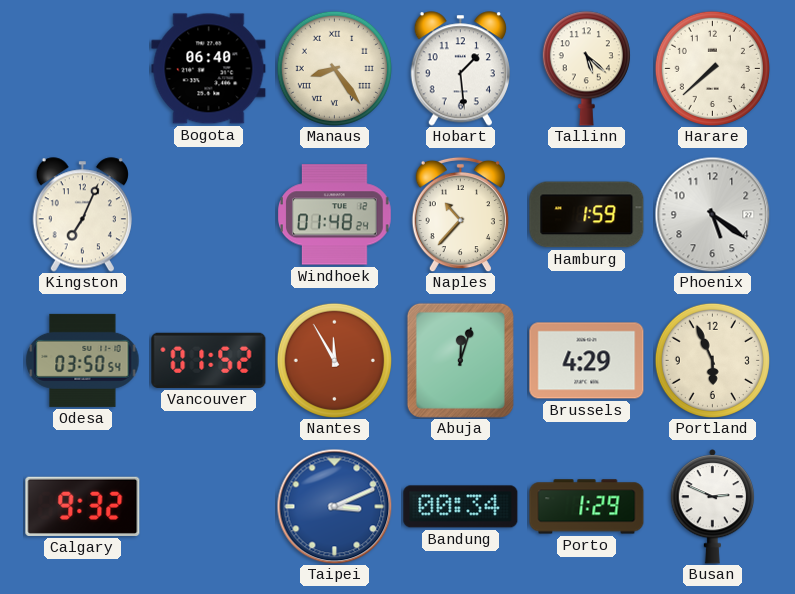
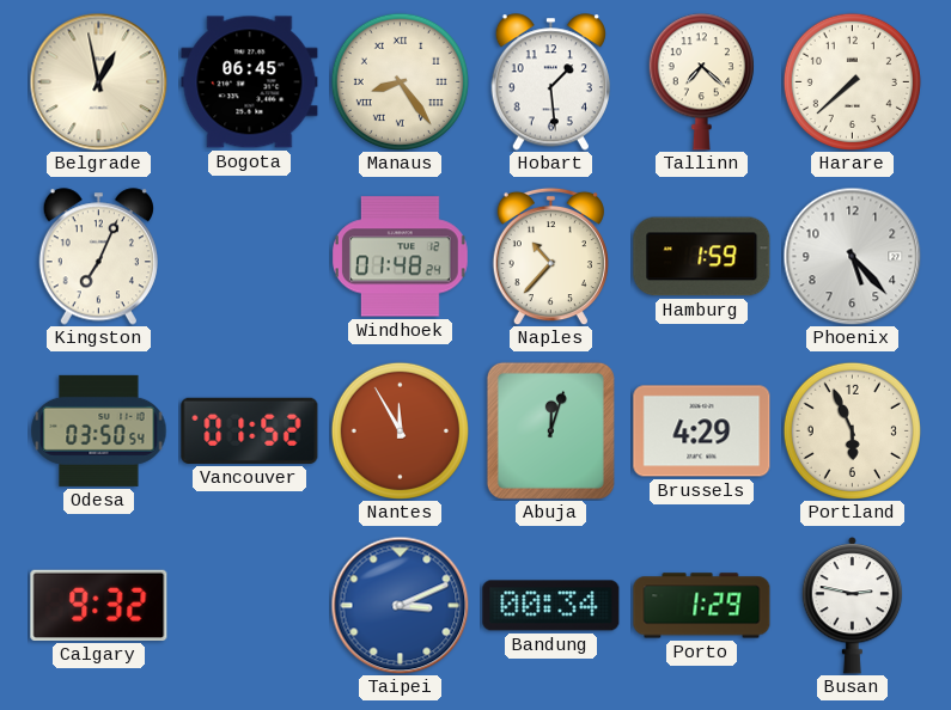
Belgrade: none -> 12:58 (98, 81)
Bogota: 06:40 -> 06:45 (250, 82)
Tallinn: 5:22 -> 7:22 (701, 82)
Phoenix: 5:21 -> 5:23 (852, 256)
Busan: 2:49 -> 2:47 (853, 606)
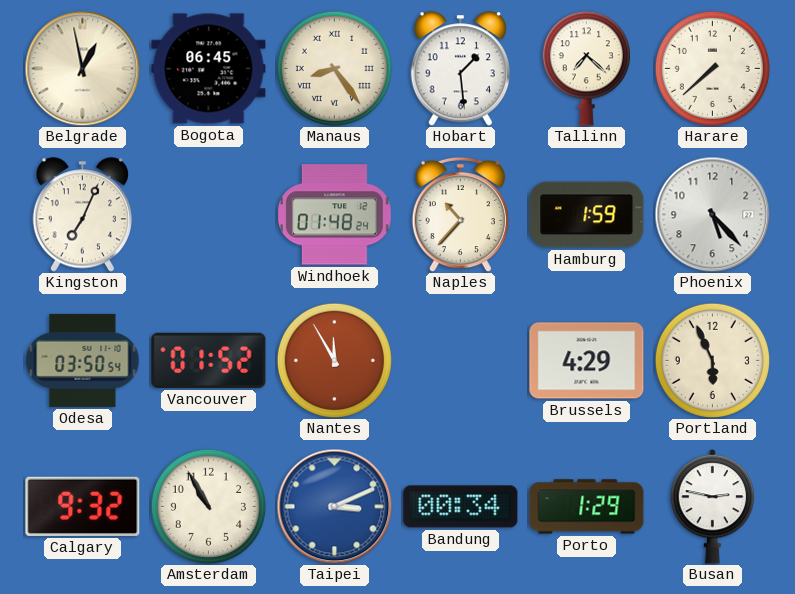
Abuja: 12:03 -> none (550, 430)
Amsterdam: none -> 10:55 (208, 506)
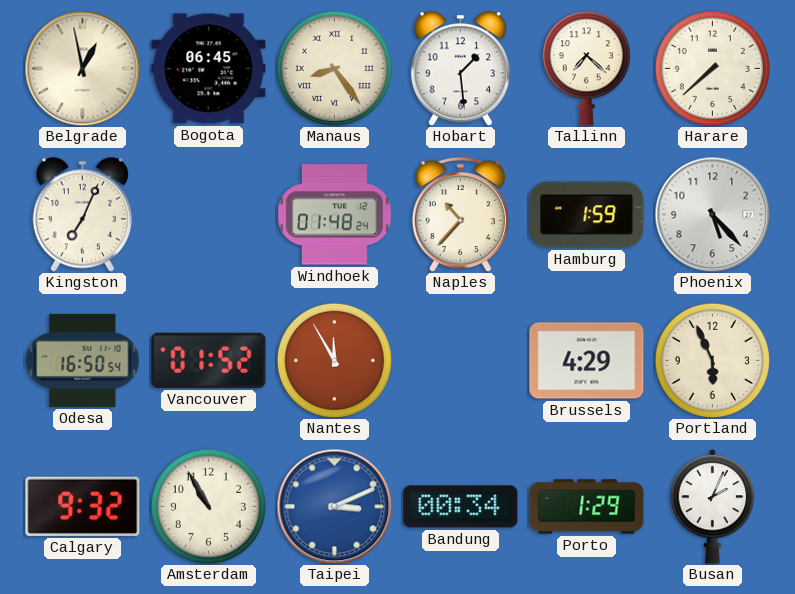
Odesa: 03:50 -> 16:50 (83, 360)
Busan: 2:47 -> 2:04 (713, 507)
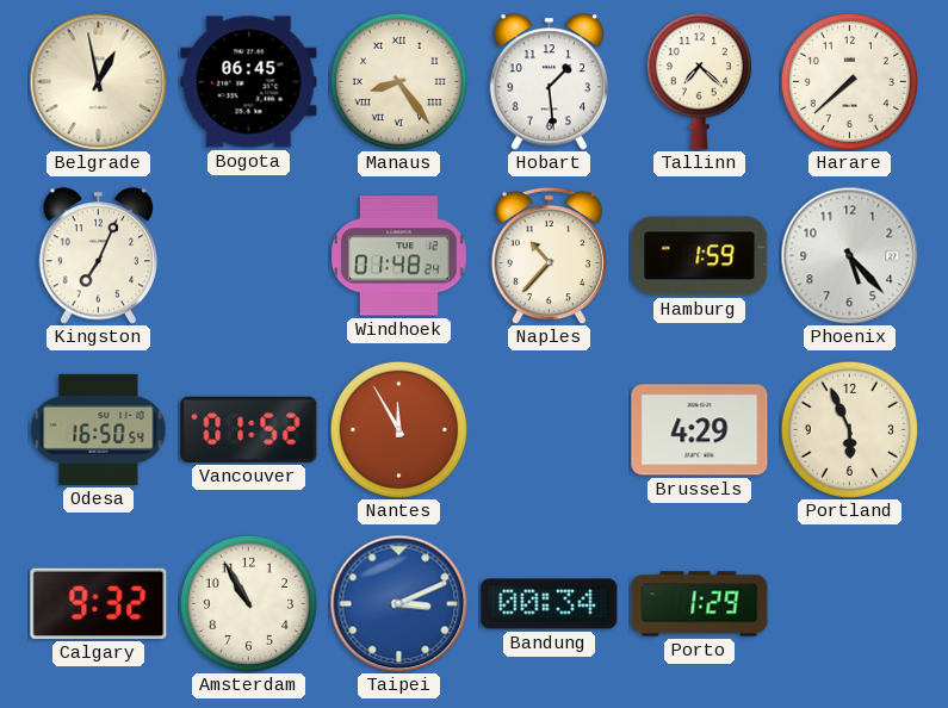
Busan: 2:04 -> none (713, 507)
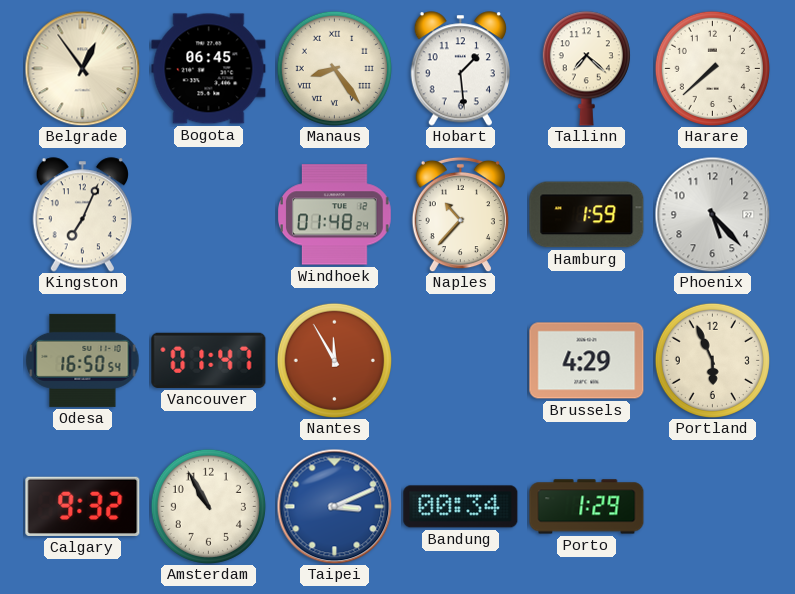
Belgrade: 12:58 -> 12:54 (82, 68)
Vancouver: 01:52 -> 01:47 (209, 360)
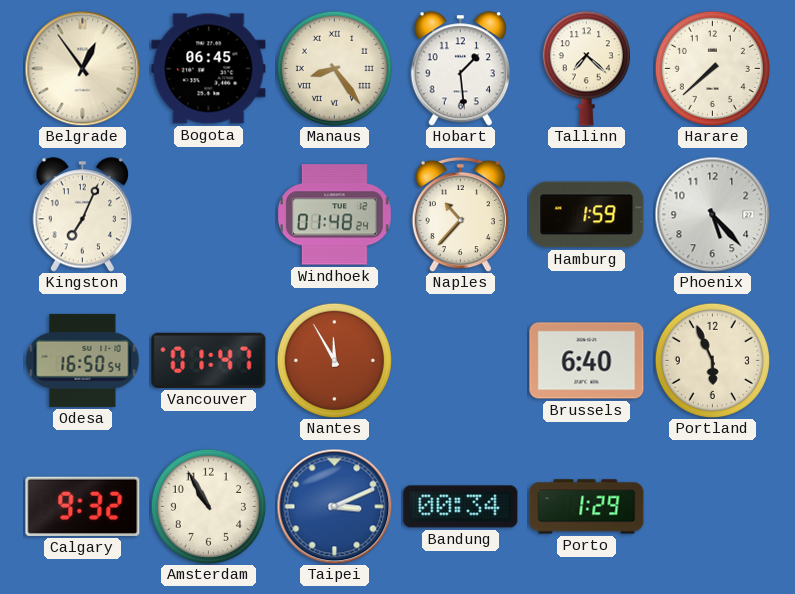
Brussels: 4:29 -> 6:40 (587, 361)
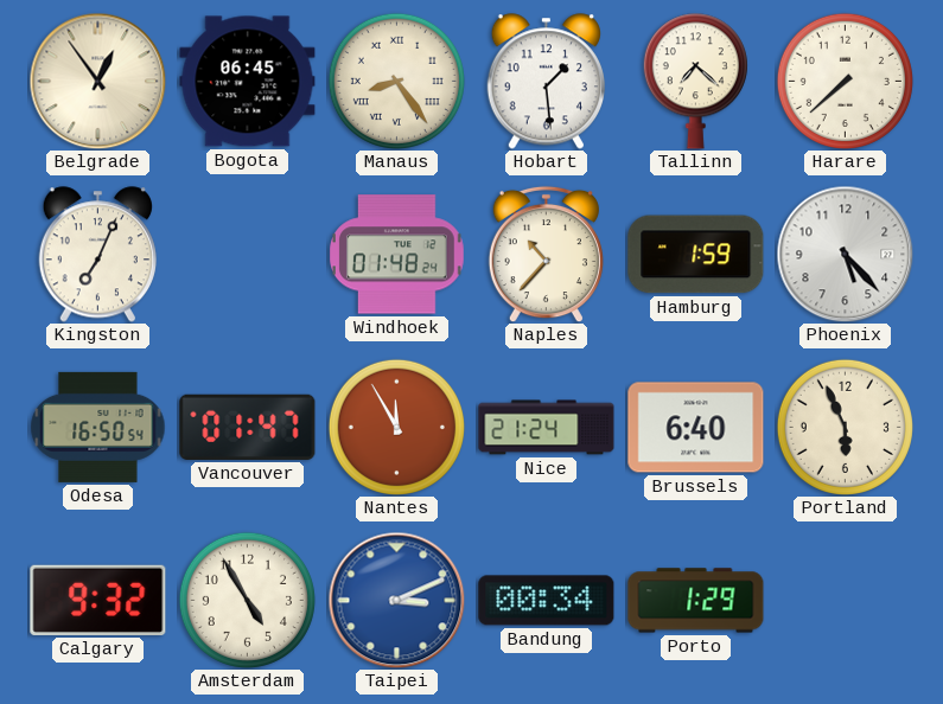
Nice: none -> 21:24 (547, 428)
Amsterdam: 10:55 -> 4:55 (247, 600)
